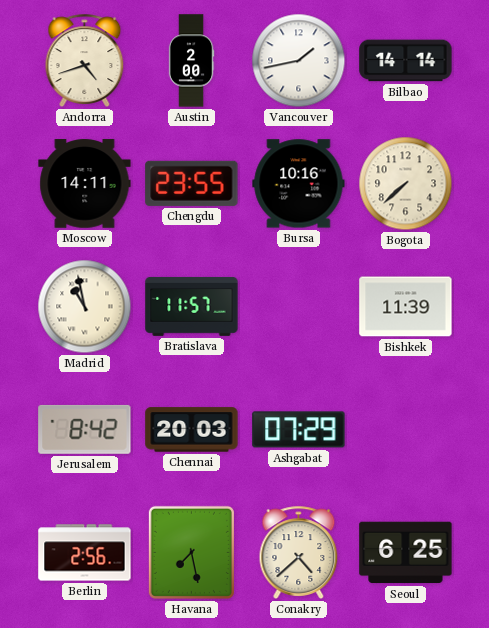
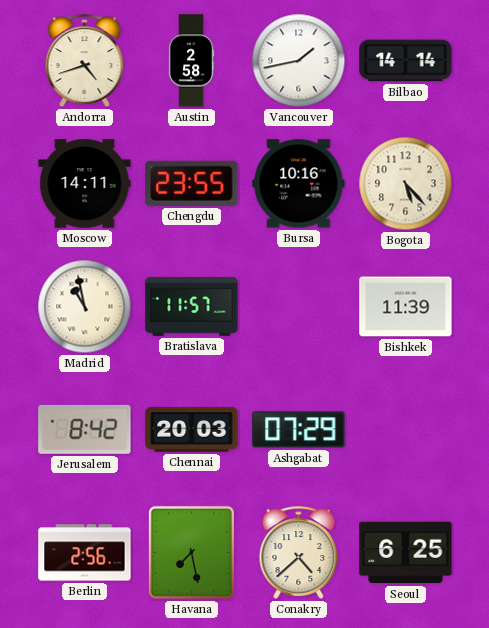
Austin: 2:00 -> 2:58 (191, 61)
Bogota: 7:38 -> 5:23 (406, 184)
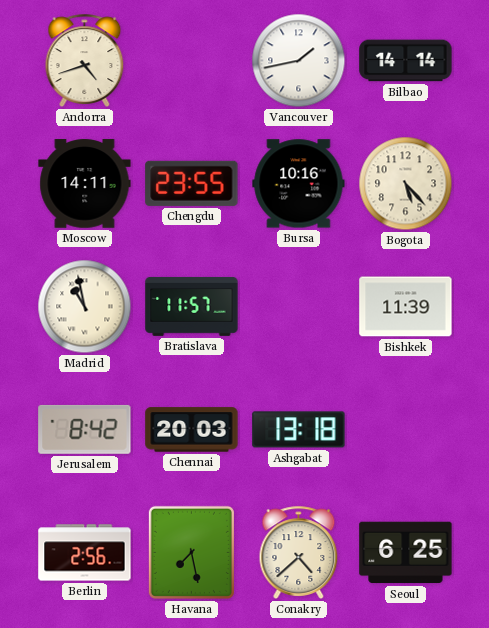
Austin: 2:58 -> none (191, 61)
Ashgabat: 07:29 -> 13:18 (299, 430)
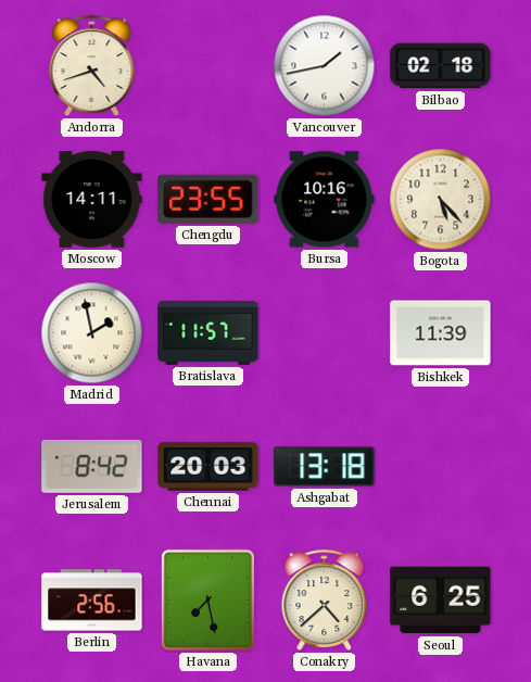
Bilbao: 14:14 -> 02:18 (441, 66)
Madrid: 10:58 -> 1:58 (92, 333)
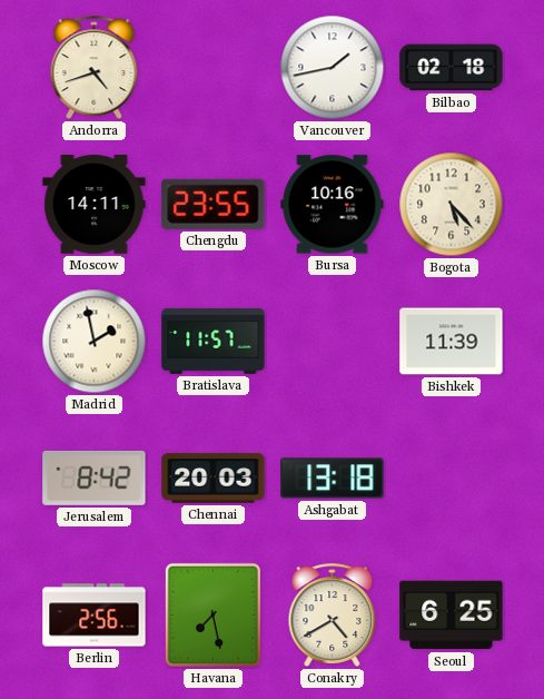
Conakry: 4:38 -> 4:40 (333, 614)
